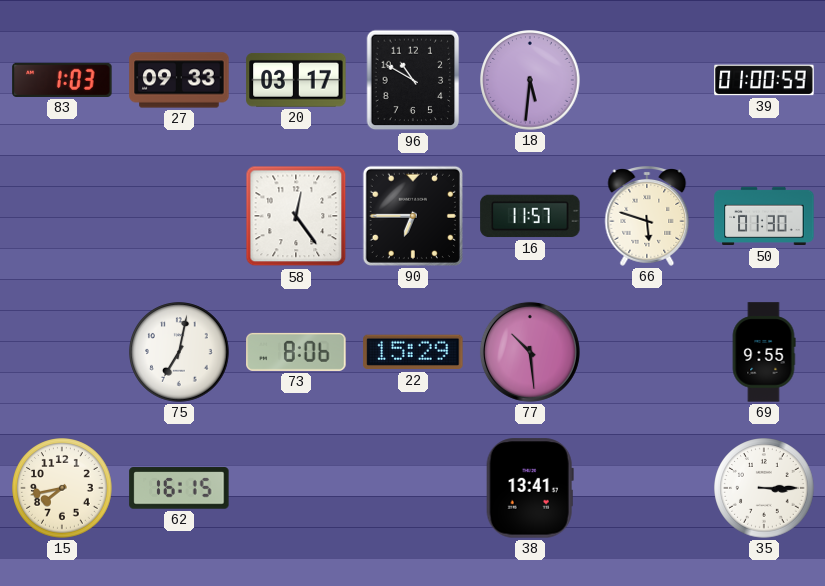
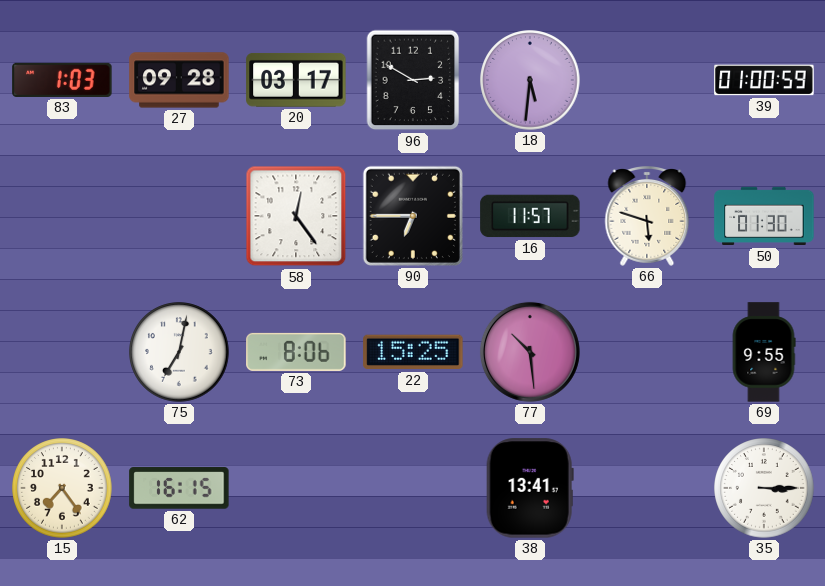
27: 09:33 -> 09:28 (179, 80)
96: 10:50 -> 2:50 (413, 80)
22: 15:29 -> 15:25 (413, 352)
15: 7:43 -> 7:24 (62, 488)
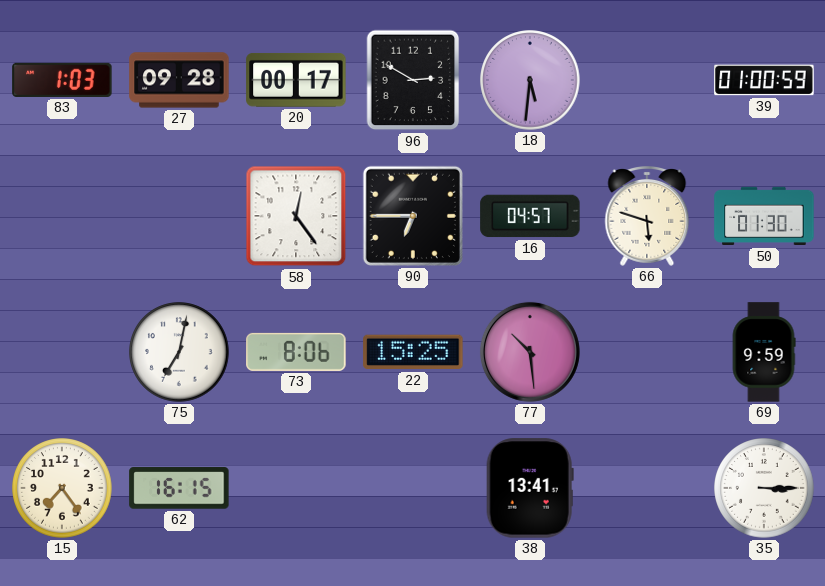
20: 03:17 -> 00:17 (296, 80)
16: 11:57 -> 04:57 (530, 216)
69: 9:55 -> 9:59 (764, 352)
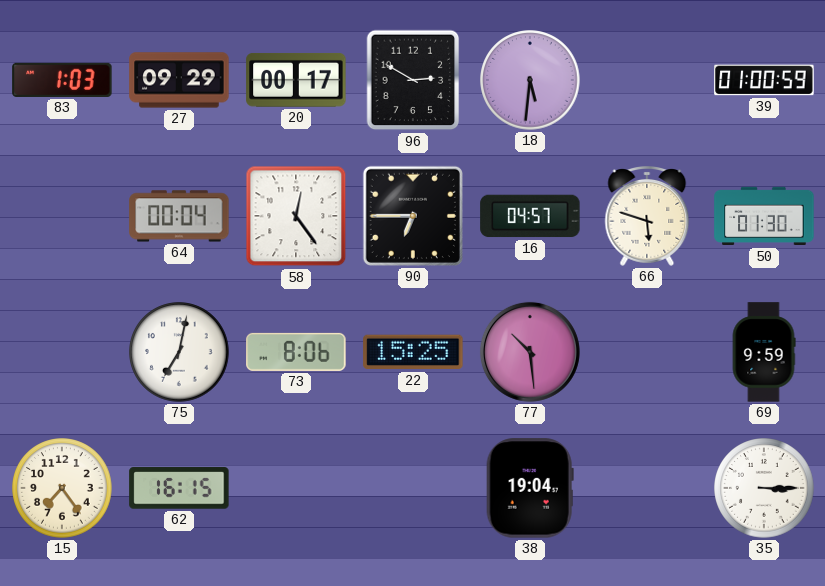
27: 09:28 -> 09:29 (179, 80)
64: none -> 00:04 (179, 216)
38: 13:41 -> 19:04 (530, 488)
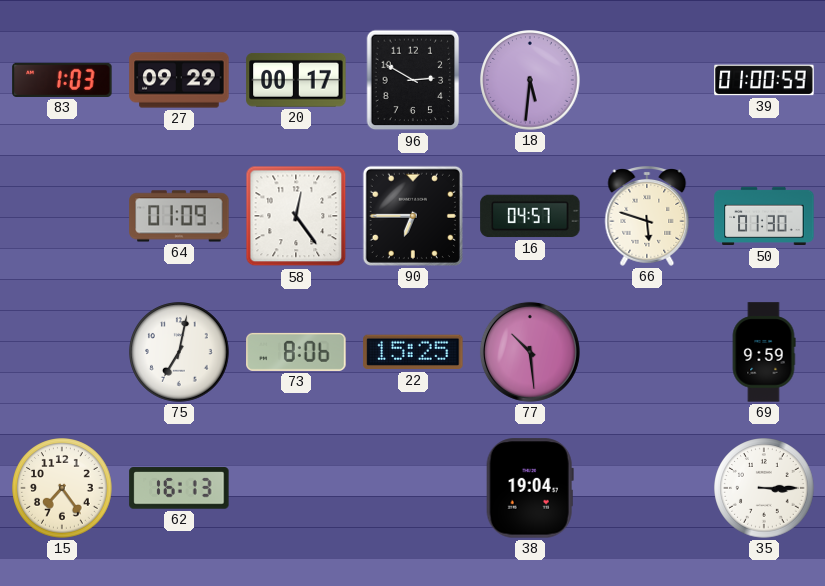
64: 00:04 -> 01:09 (179, 216)
62: 16:15 -> 16:13 (179, 488)
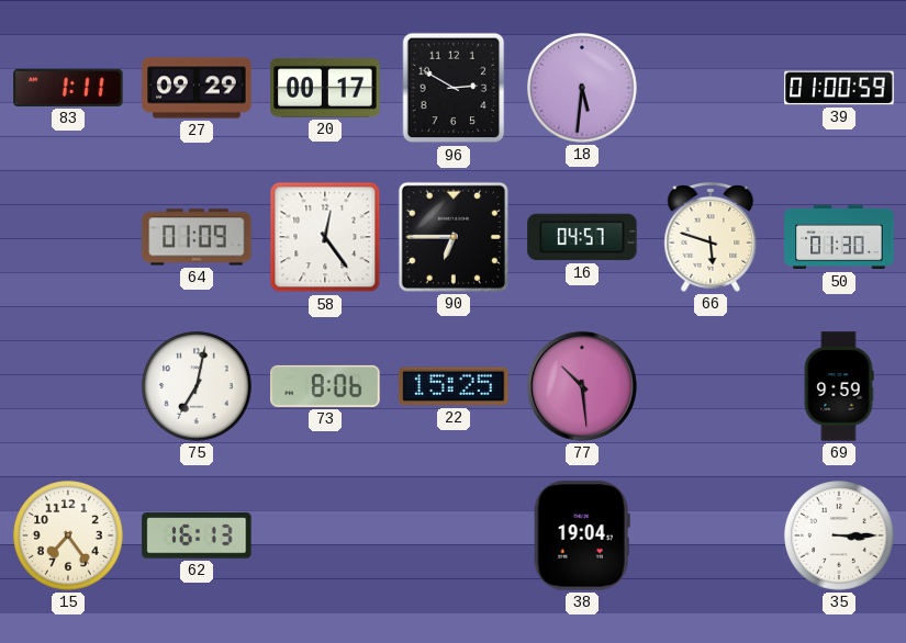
83: 1:03 -> 1:11 (68, 88)
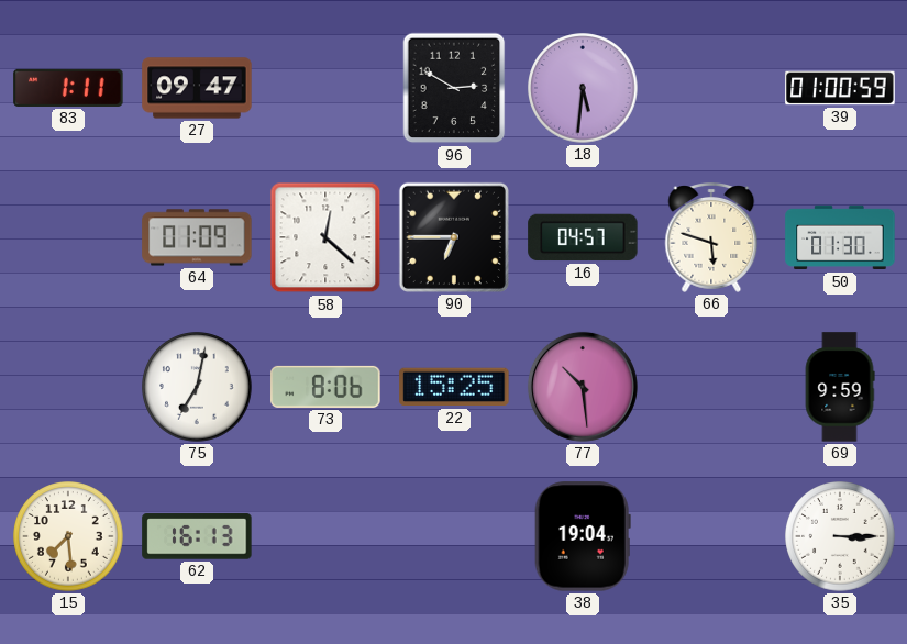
27: 09:29 -> 09:47 (197, 88)
20: 00:17 -> none (325, 88)
58: 12:24 -> 12:22 (325, 237)
15: 7:24 -> 7:29 (68, 536)
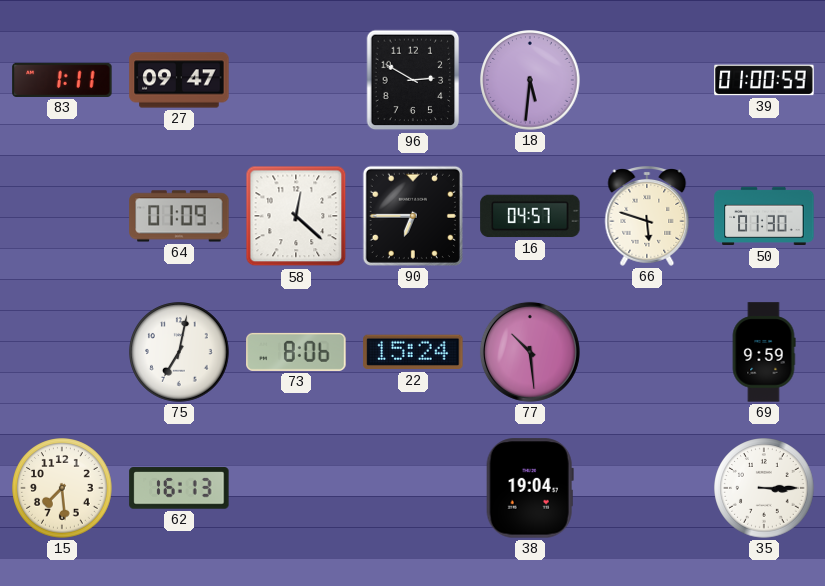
22: 15:25 -> 15:24 (413, 352)
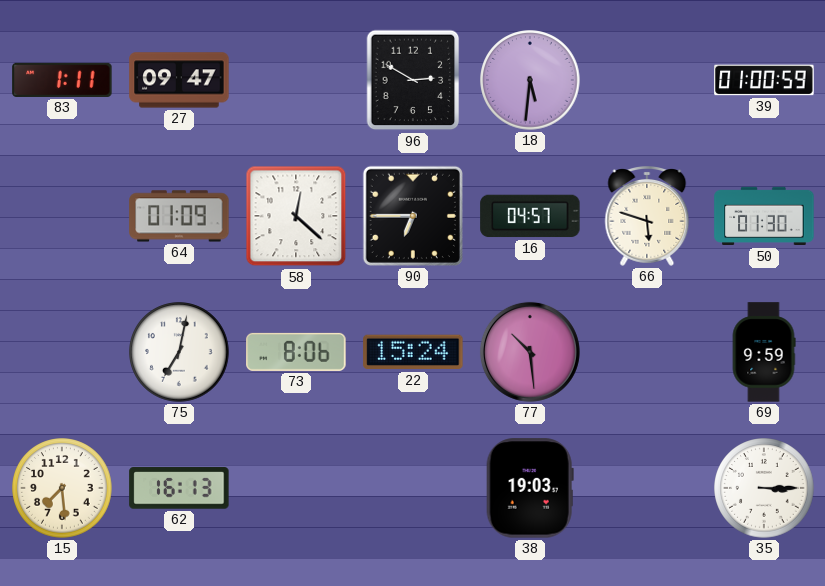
38: 19:04 -> 19:03 (530, 488)
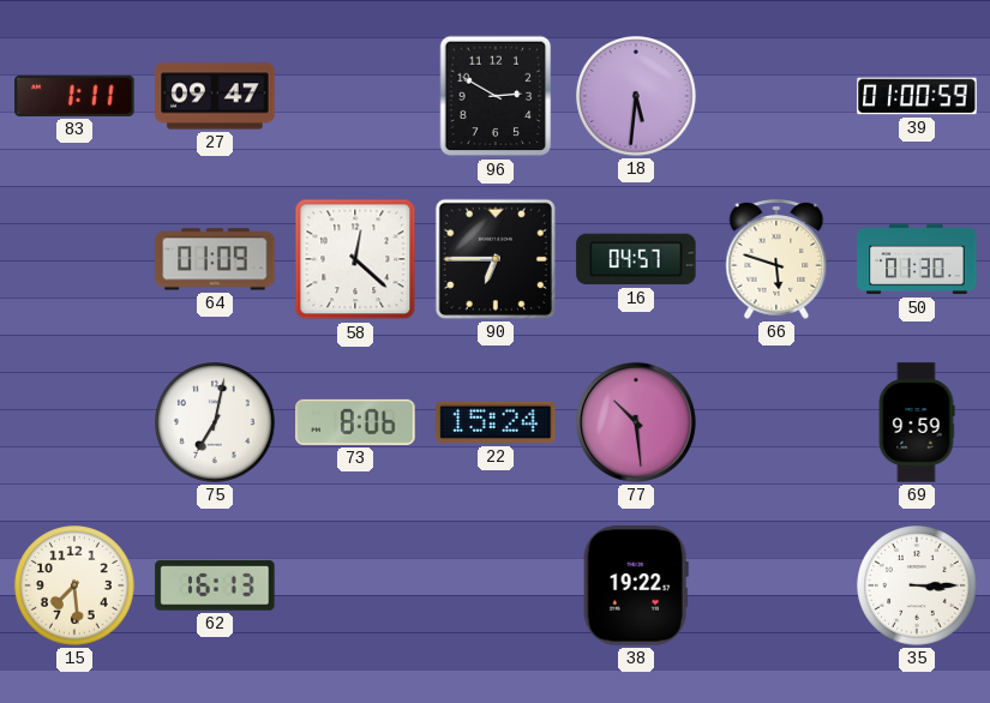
38: 19:03 -> 19:22 (636, 585)
